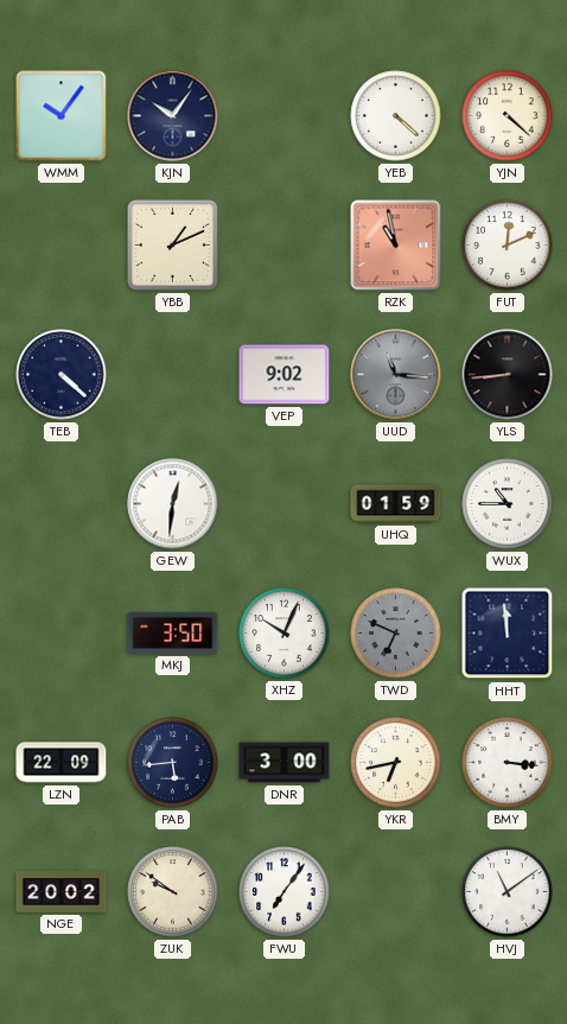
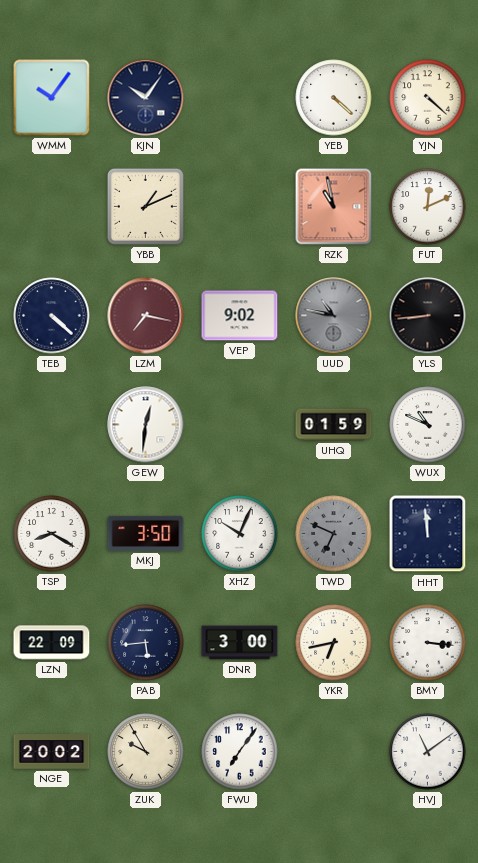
LZM: none -> 7:17 (146, 316)
UUD: 11:16 -> 10:47 (334, 316)
WUX: 10:45 -> 10:49 (428, 425)
TSP: none -> 8:20 (52, 534)
ZUK: 9:51 -> 9:55 (146, 752)
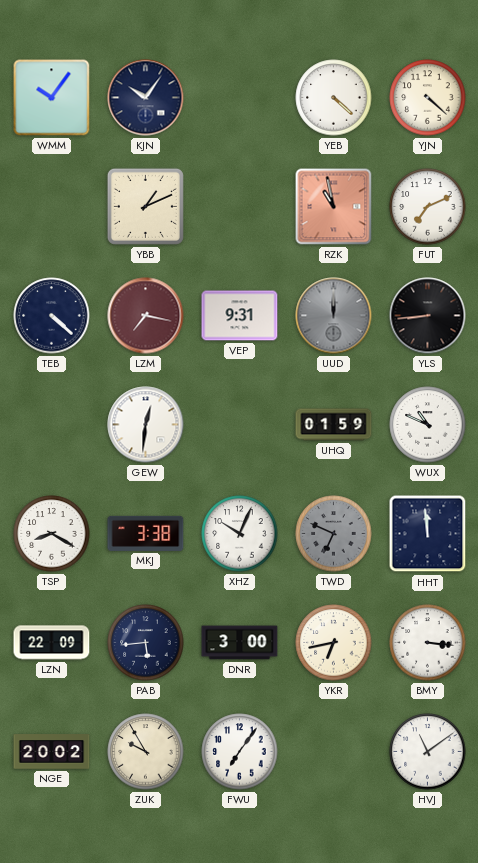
FUT: 12:11 -> 7:11 (428, 207)
VEP: 9:02 -> 9:31 (240, 316)
UUD: 10:47 -> 12:00 (334, 316)
MKJ: 3:50 -> 3:38 (146, 533)
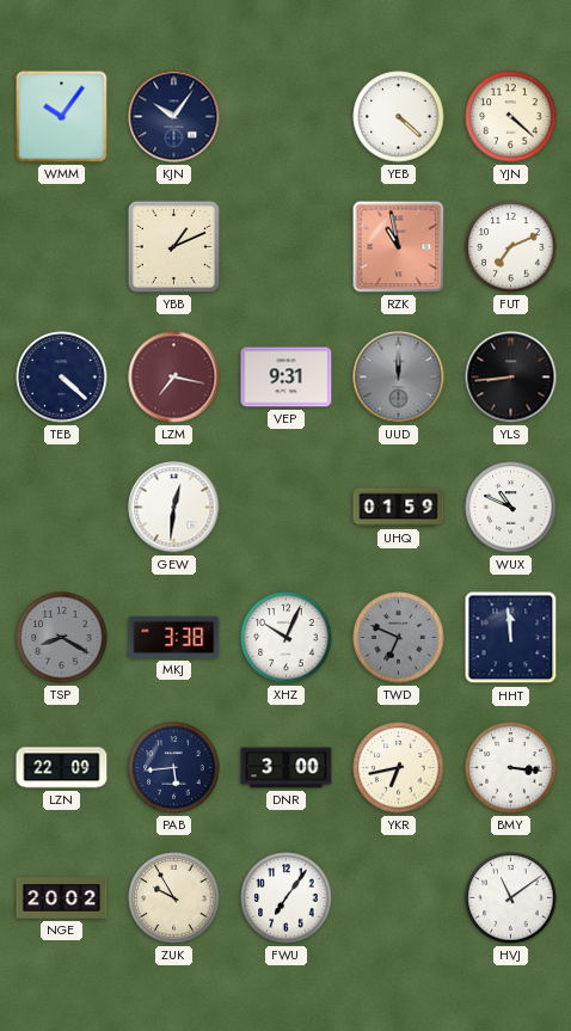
TSP dial: white -> grey (62, 638)
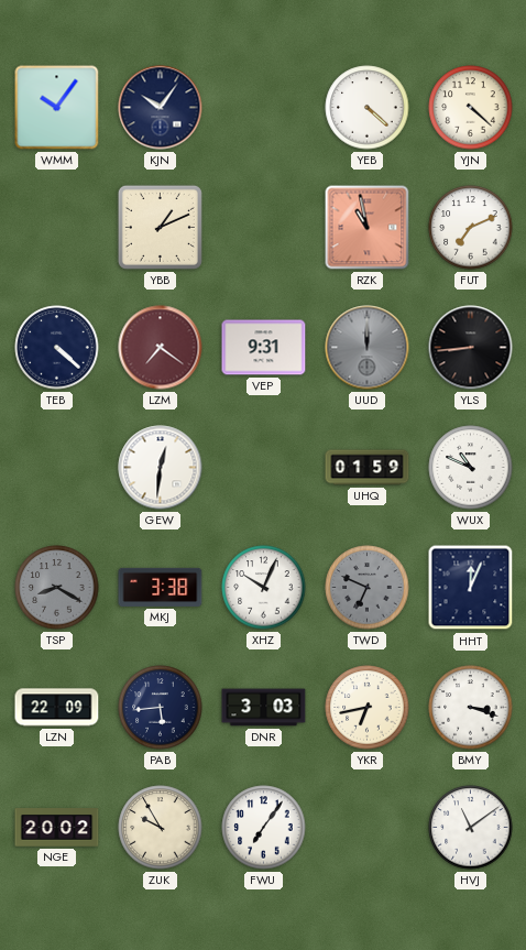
LZM: 7:17 -> 7:21 (161, 348)
HHT: 11:59 -> 12:04 (471, 588)
DNR: 3:00 -> 3:03 (264, 708)
BMY: 3:16 -> 3:18 (471, 708)
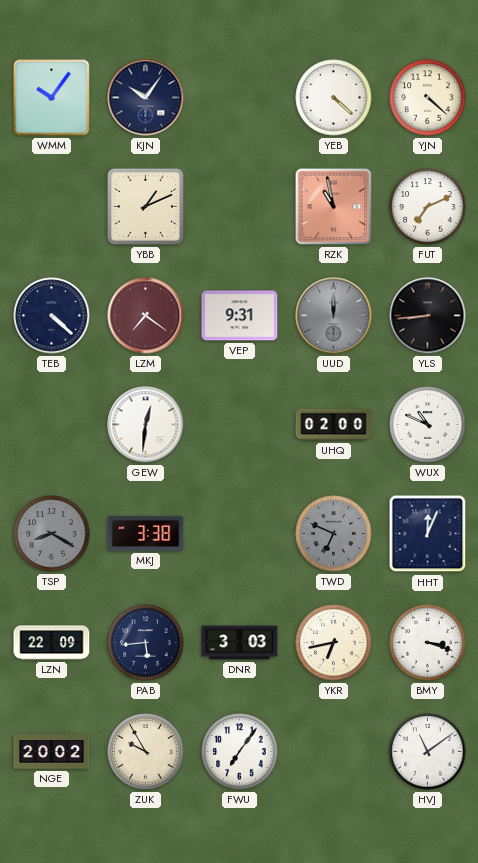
UHQ: 01:59 -> 02:00 (334, 425)
XHZ: 10:04 -> none (264, 588)
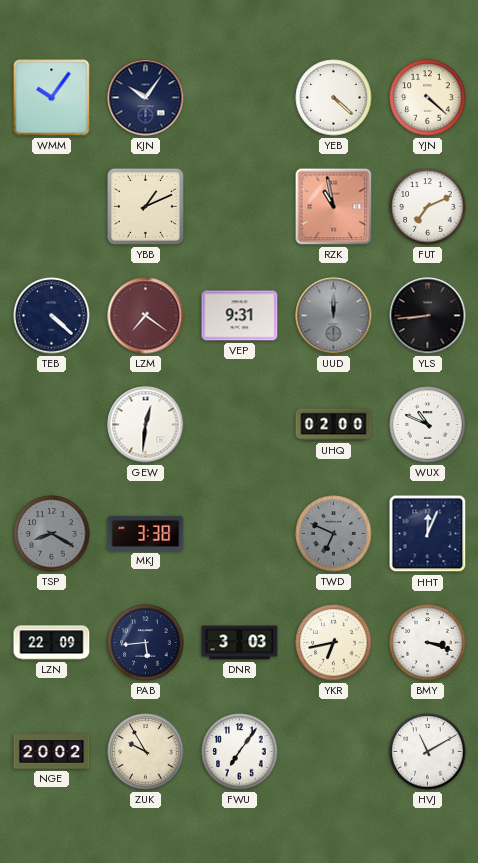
HVJ: 11:09 -> 11:10 (428, 752)
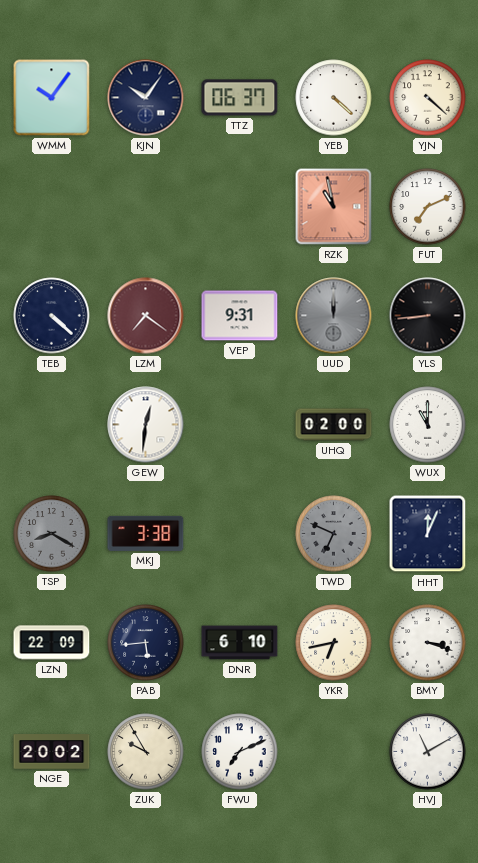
TTZ: none -> 06:37 (240, 98)
YBB: 1:11 -> none (145, 206)
WUX: 10:49 -> 11:00 (428, 425)
DNR: 3:03 -> 6:10 (240, 643)
FWU: 7:06 -> 7:11 (240, 752)
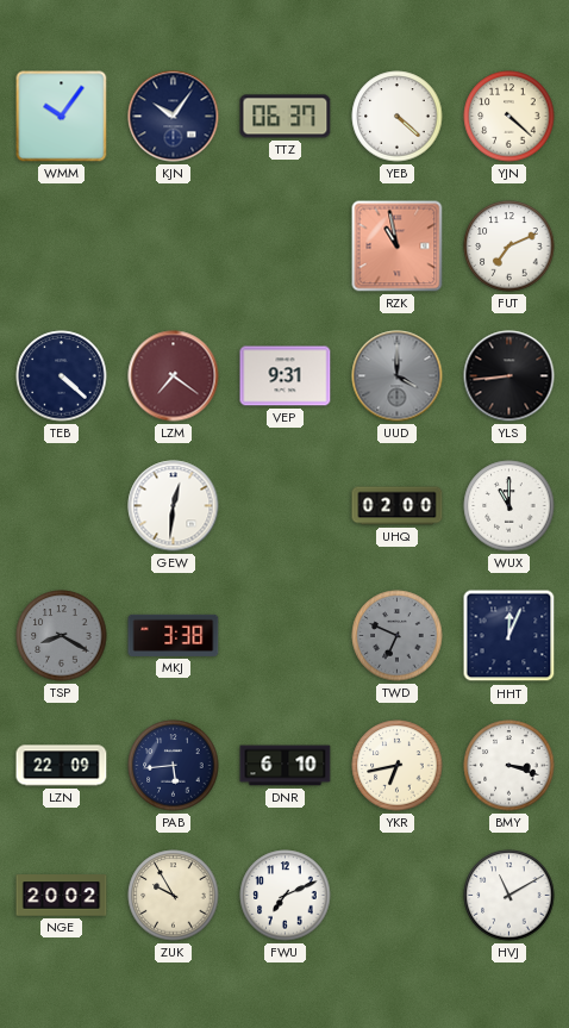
UUD: 12:00 -> 4:00 (398, 376)
